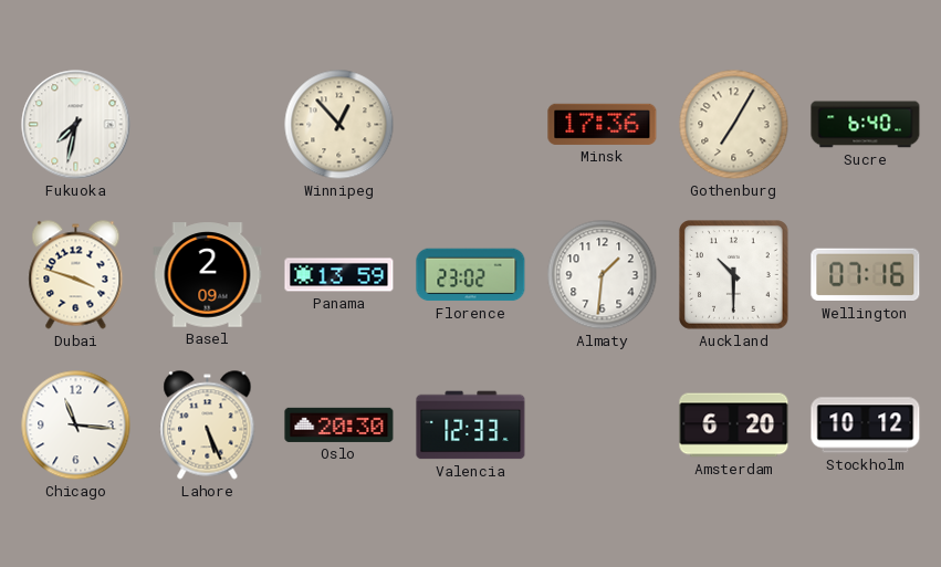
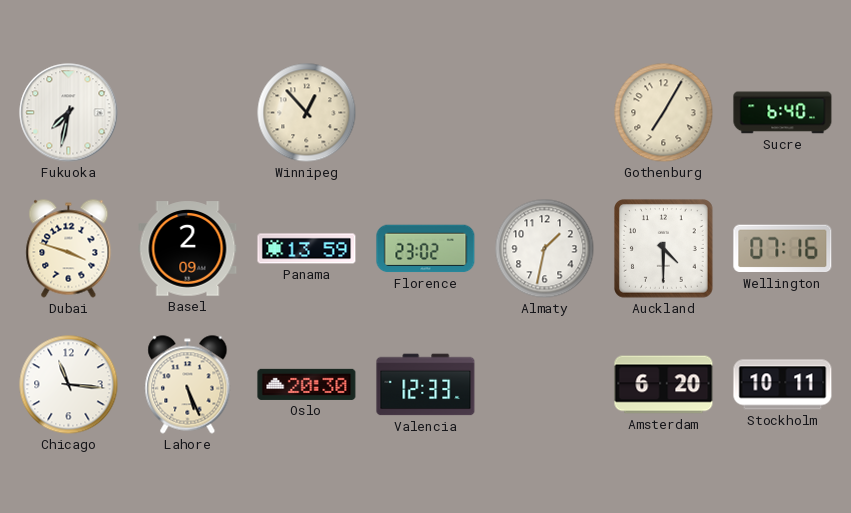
Minsk: 17:36 -> none (603, 124)
Almaty: 1:31 -> 1:32 (545, 249)
Auckland: 10:30 -> 4:30 (664, 249)
Stockholm: 10:12 -> 10:11 (783, 385)
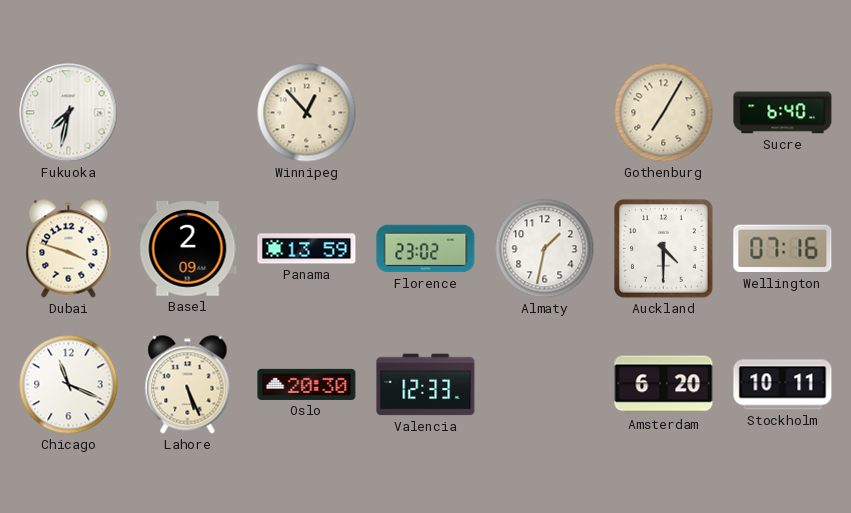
Chicago: 11:16 -> 11:19 (69, 385)
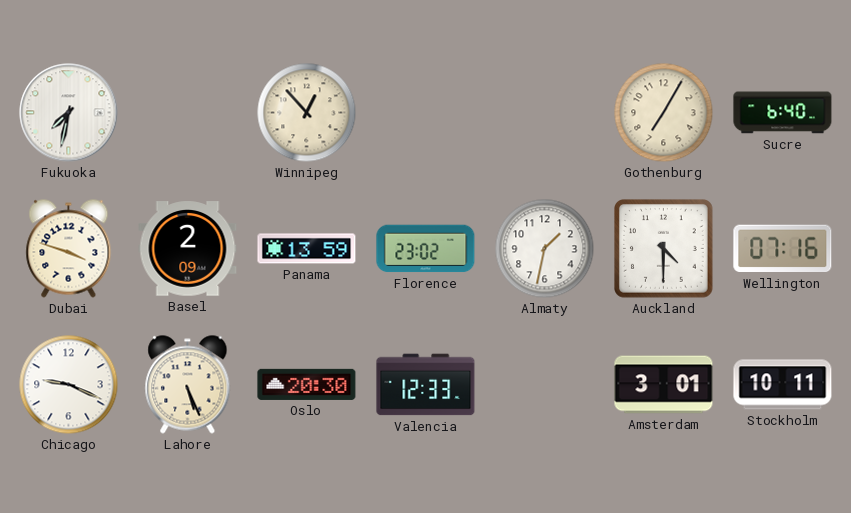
Chicago: 11:19 -> 9:19 (69, 385)
Amsterdam: 6:20 -> 3:01 (664, 385)
